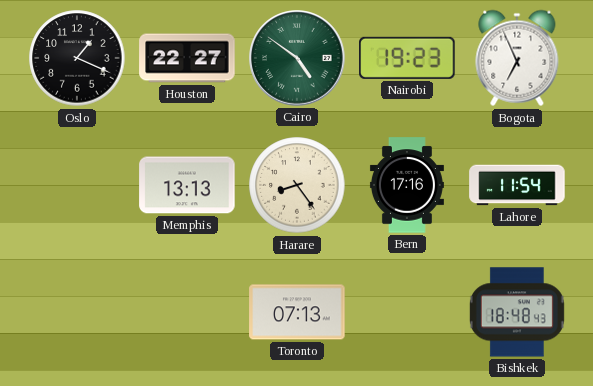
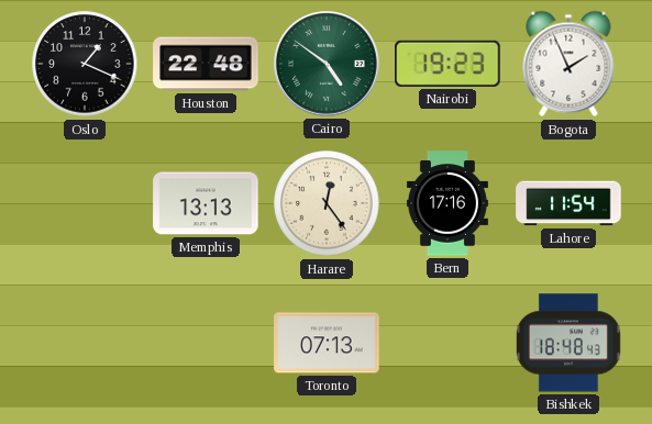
Houston: 22:27 -> 22:48 (206, 64)
Bogota: 6:56 -> 1:56 (568, 64)
Harare: 8:24 -> 12:24 (327, 203)
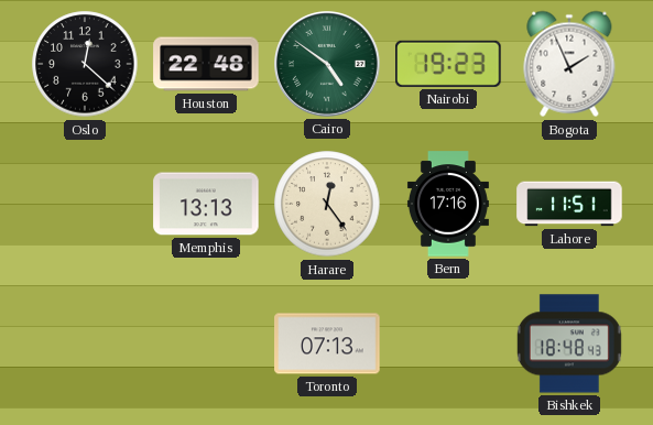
Oslo: 1:19 -> 12:22 (85, 64)
Lahore: 11:54 -> 11:51 (569, 204)
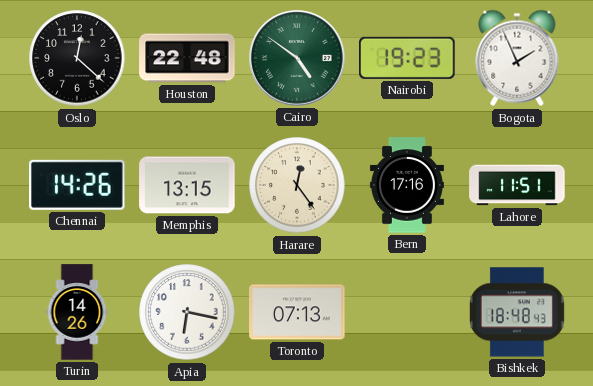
Chennai: none -> 14:26 (78, 185)
Memphis: 13:13 -> 13:15 (187, 185)
Turin: none -> 14:26 (77, 312)
Apia: none -> 6:17 (187, 312)
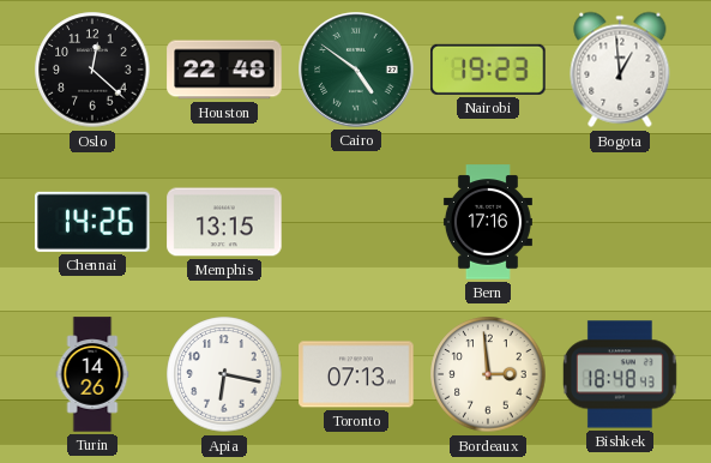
Bogota: 1:56 -> 12:59 (620, 70)
Harare: 12:24 -> none (297, 185)
Lahore: 11:51 -> none (517, 185)
Bordeaux: none -> 2:59 (488, 374)
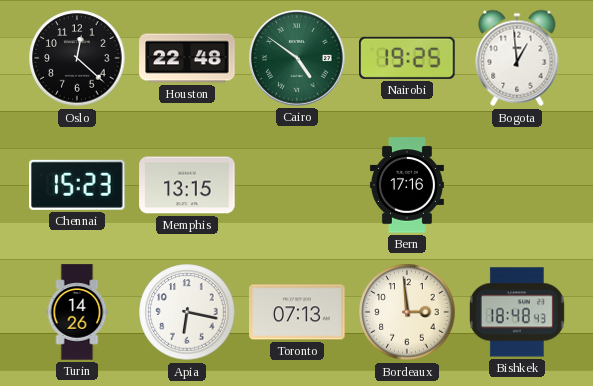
Nairobi: 19:23 -> 19:25 (407, 58)
Chennai: 14:26 -> 15:23 (78, 185)
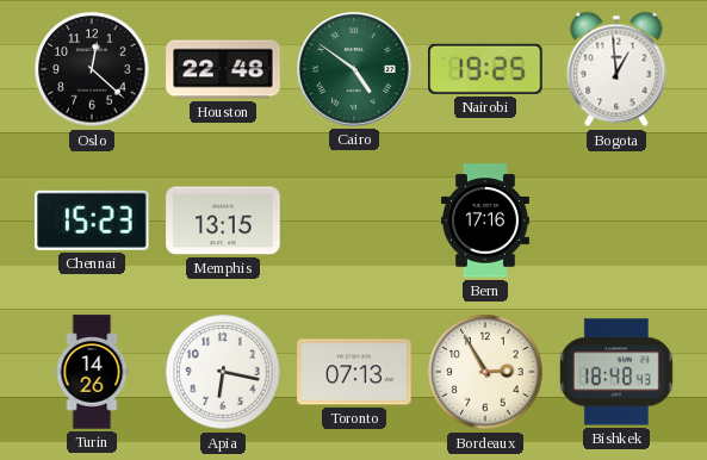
Bordeaux: 2:59 -> 2:55 (485, 372)
